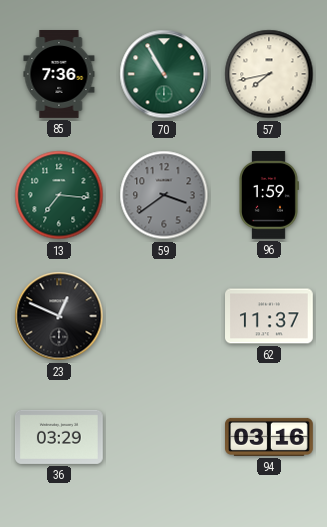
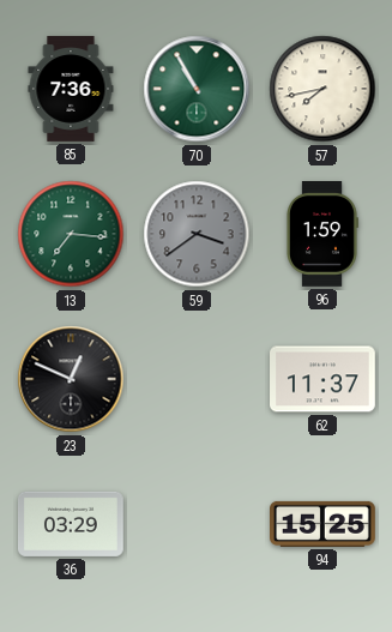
94: 03:16 -> 15:25 (324, 524)
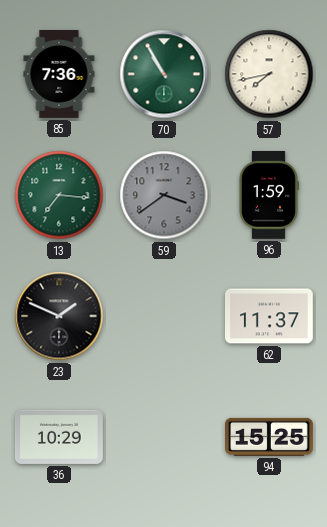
23: 12:49 -> 1:49 (59, 316)
36: 03:29 -> 10:29 (60, 437)
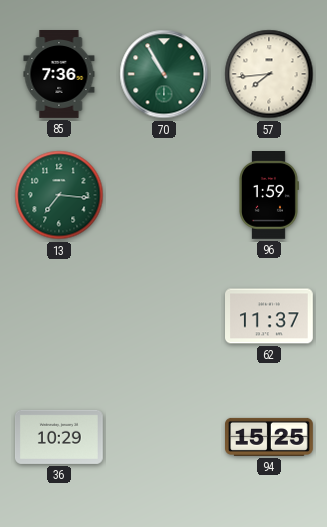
57: 7:43 -> 7:44 (269, 74)
59: 3:39 -> none (164, 195)
23: 1:49 -> none (59, 316)
